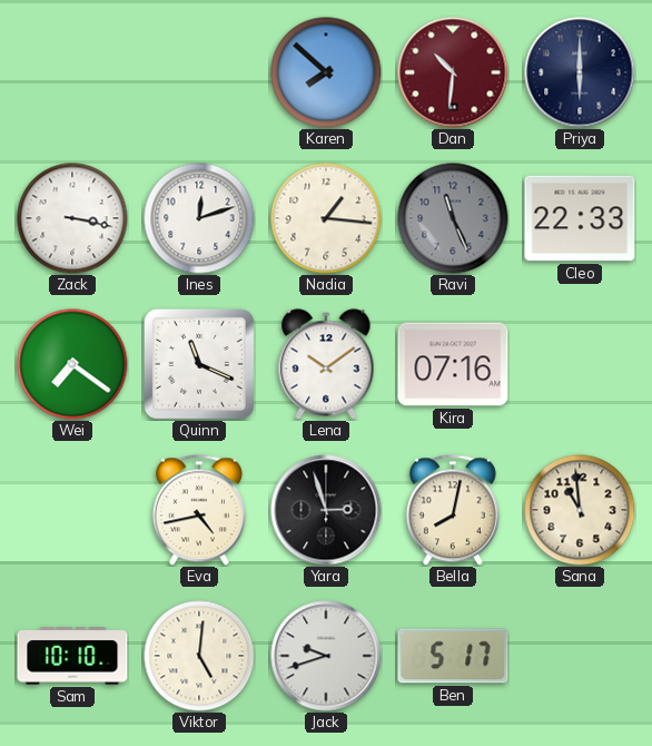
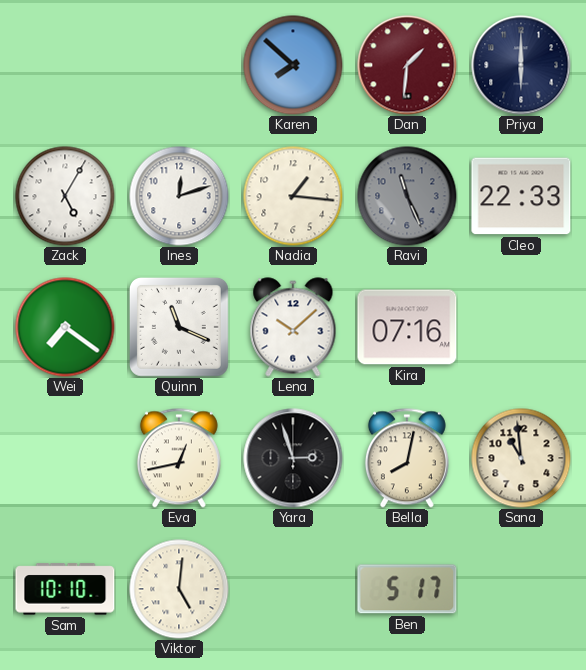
Dan: 10:31 -> 1:31 (407, 65)
Zack: 3:17 -> 5:05 (65, 196)
Lena: 10:09 -> 10:08 (293, 327)
Eva: 4:43 -> 12:43 (179, 458)
Jack: 9:42 -> none (326, 656)
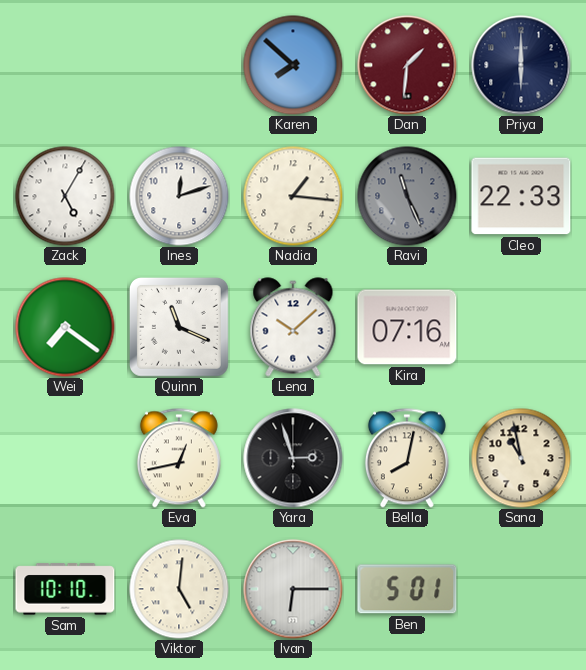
Sana: 10:59 -> 10:58 (521, 458)
Ivan: none -> 6:15 (293, 589)
Ben: 5:17 -> 5:01 (407, 589)
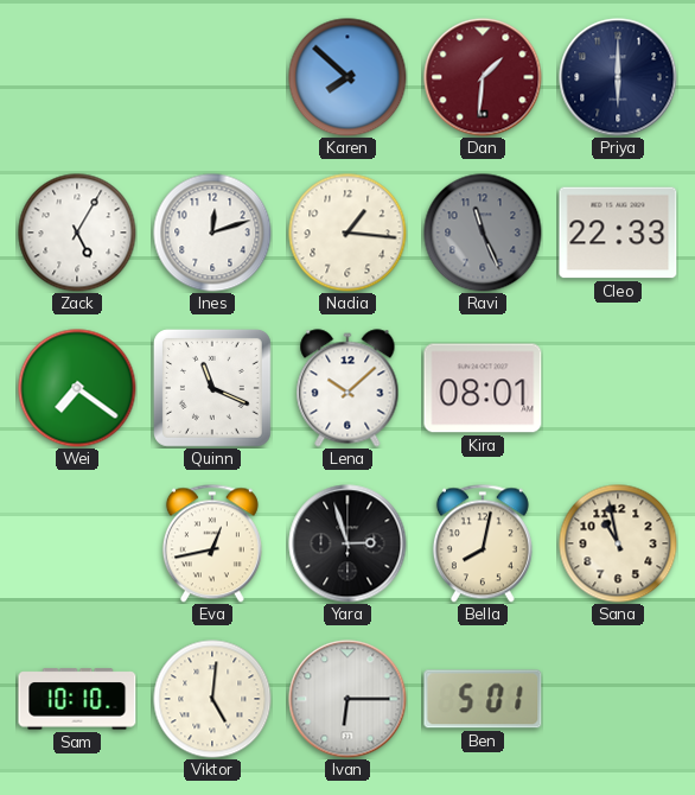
Kira: 07:16 -> 08:01 (483, 388)
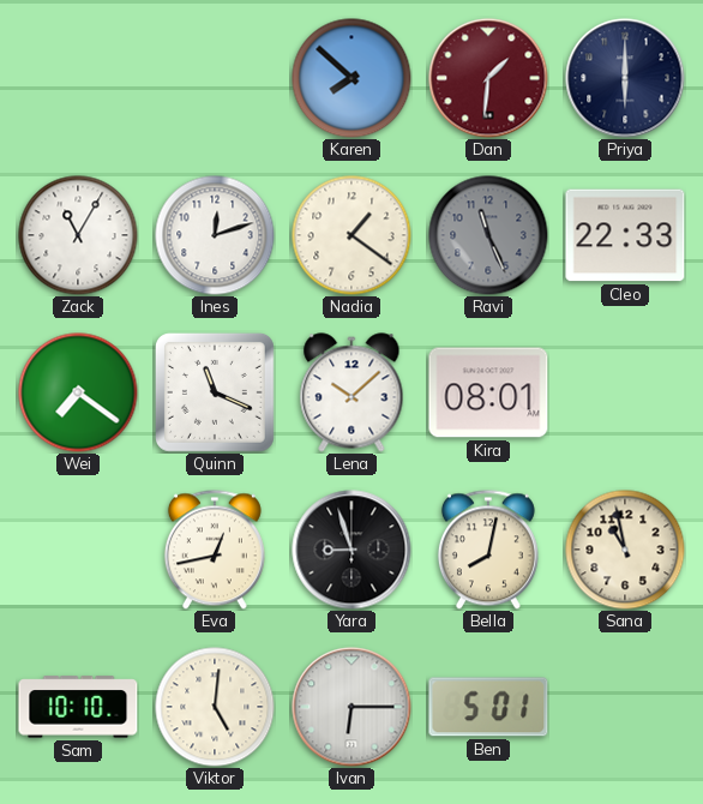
Zack: 5:05 -> 11:05 (78, 235)
Nadia: 1:16 -> 1:21 (351, 235)
Yara: 2:57 -> 8:57 (351, 550)
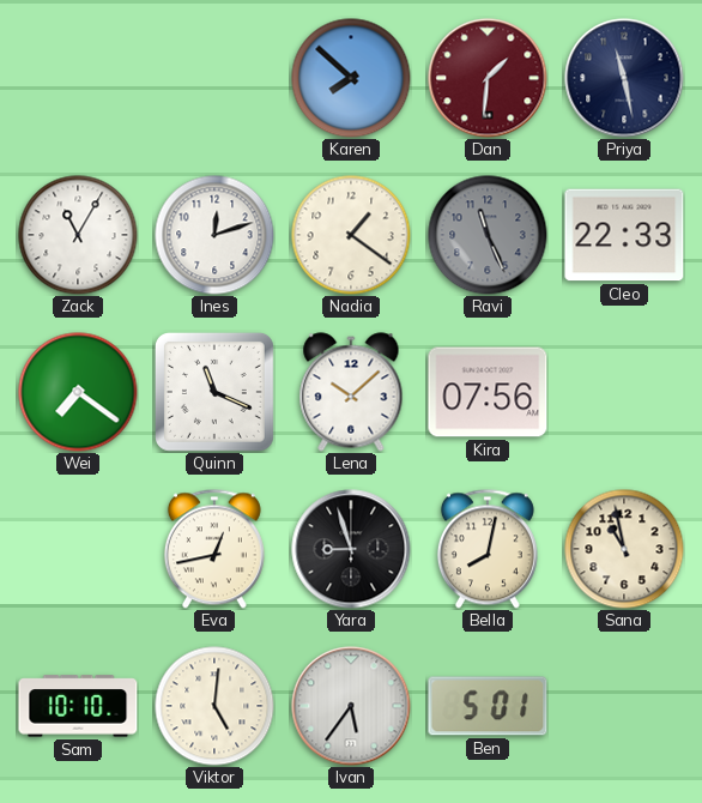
Priya: 6:00 -> 11:28 (624, 78)
Kira: 08:01 -> 07:56 (488, 392)
Ivan: 6:15 -> 5:36 (351, 706)
